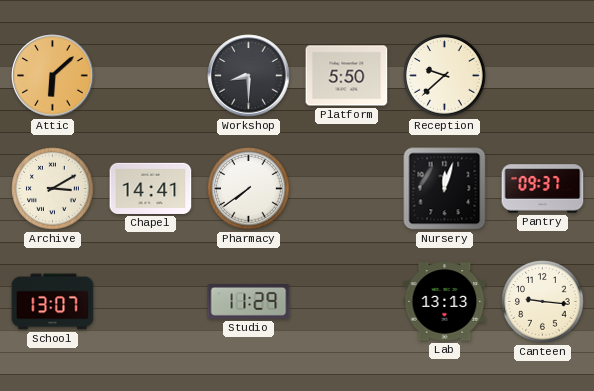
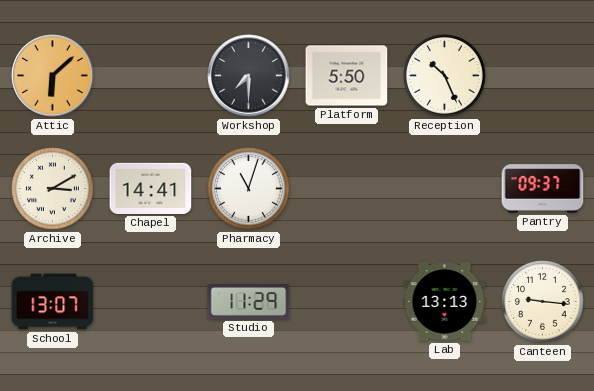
Workshop: 8:30 -> 7:30 (249, 76)
Reception: 9:38 -> 10:26 (445, 76)
Pharmacy: 7:39 -> 11:03 (249, 189)
Nursery: 12:03 -> none (445, 189)
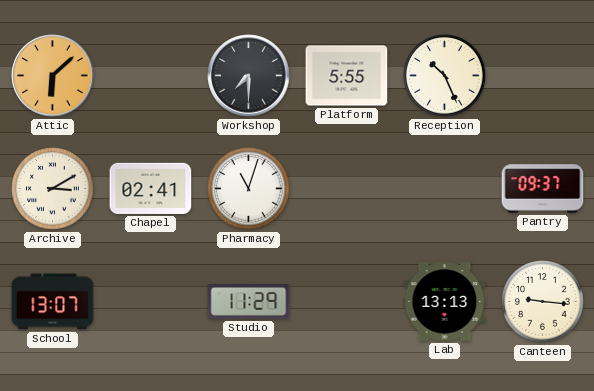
Platform: 5:50 -> 5:55 (347, 76)
Chapel: 14:41 -> 02:41 (151, 188)
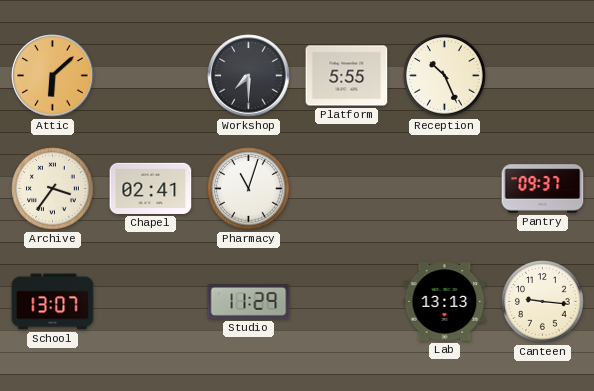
Archive: 3:10 -> 3:36 (53, 189)
